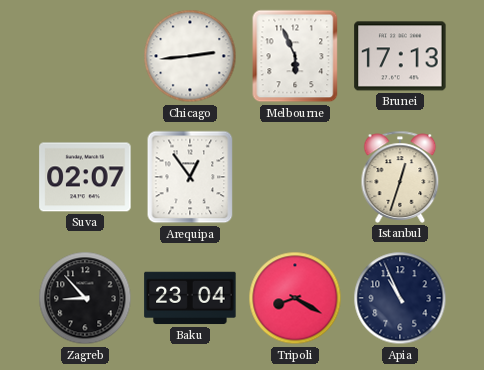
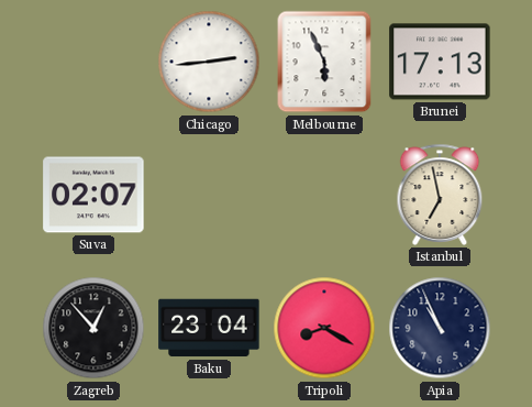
Arequipa: 12:54 -> none (190, 177)
Istanbul: 12:33 -> 6:58 (440, 195)
Zagreb: 8:53 -> 12:53 (93, 328)
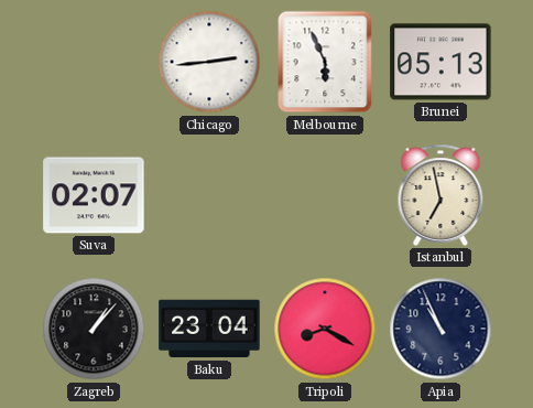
Brunei: 17:13 -> 05:13 (440, 62)
Zagreb: 12:53 -> 1:07 (94, 329)
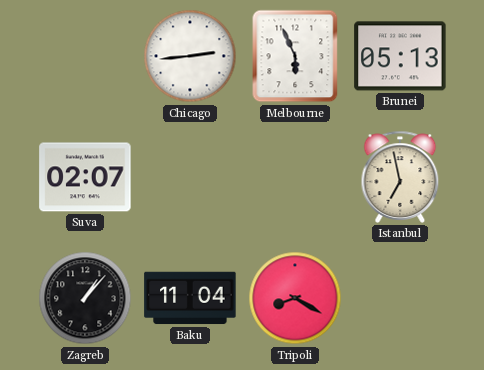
Baku: 23:04 -> 11:04 (190, 298)
Apia: 10:56 -> none (440, 329)
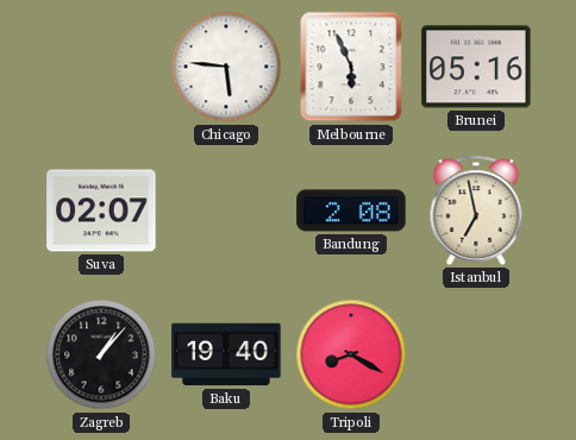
Chicago: 2:44 -> 5:46 (226, 67)
Brunei: 05:13 -> 05:16 (476, 67)
Bandung: none -> 2:08 (351, 210)
Baku: 11:04 -> 19:40 (226, 354)
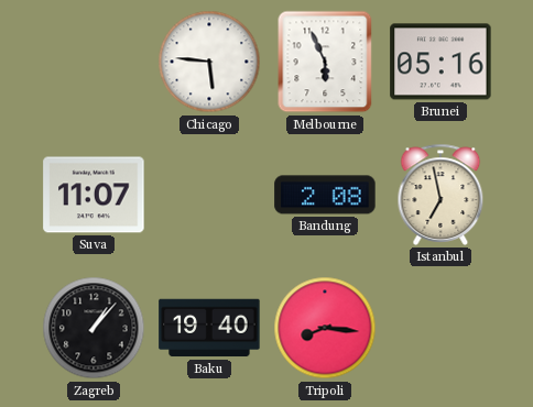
Suva: 02:07 -> 11:07 (94, 195)
Tripoli: 8:20 -> 8:16 (325, 328)
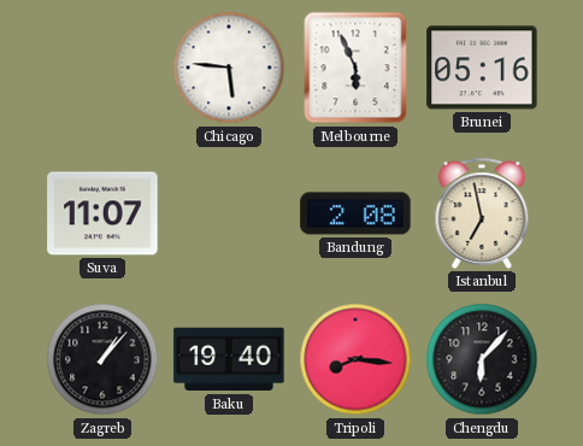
Chengdu: none -> 6:07 (482, 359)
